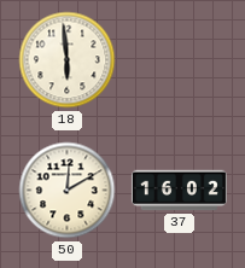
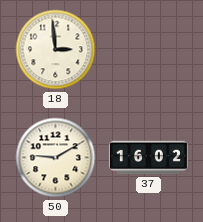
18: 5:59 -> 2:59 (56, 50)
50: 12:10 -> 9:10 (56, 158)
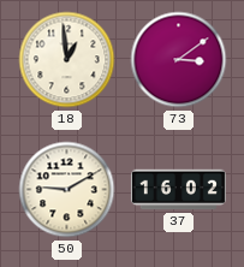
18: 2:59 -> 12:59 (67, 60)
73: none -> 3:09 (179, 60)
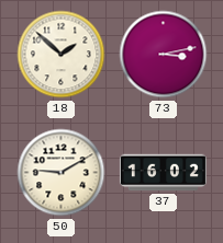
18: 12:59 -> 1:52 (62, 55)
73: 3:09 -> 3:13 (164, 55)
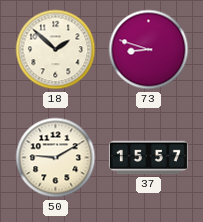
73: 3:13 -> 8:48 (149, 50)
37: 16:02 -> 15:57 (148, 158)
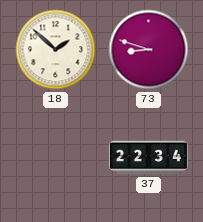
50: 9:10 -> none (56, 158)
37: 15:57 -> 22:34 (148, 158)
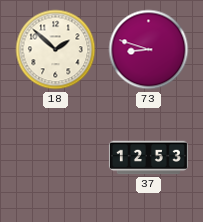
37: 22:34 -> 12:53 (148, 158)
